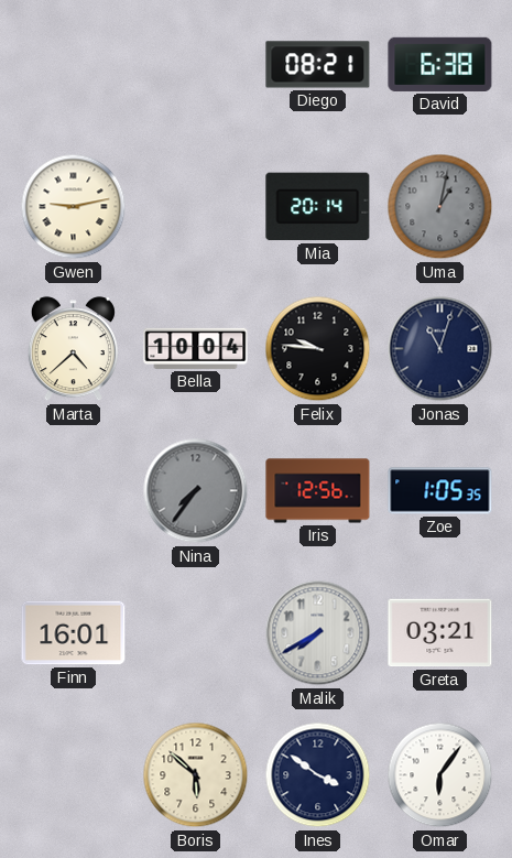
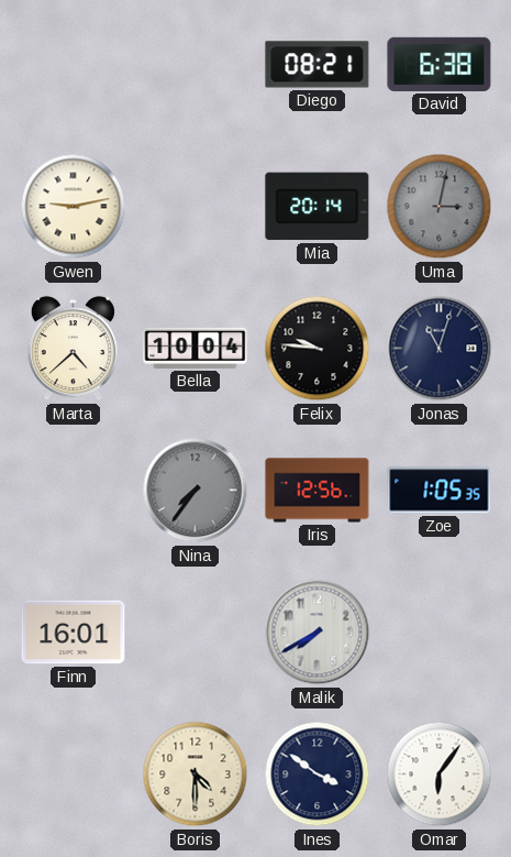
Uma: 1:02 -> 3:02 (440, 207)
Greta: 03:21 -> none (440, 633)
Boris: 5:52 -> 4:30 (196, 774)
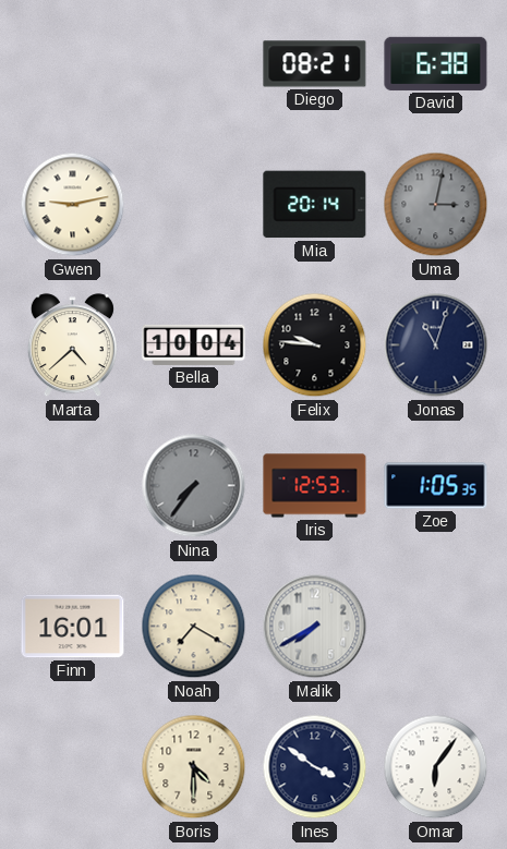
Iris: 12:56 -> 12:53 (315, 486)
Noah: none -> 7:20 (194, 627)
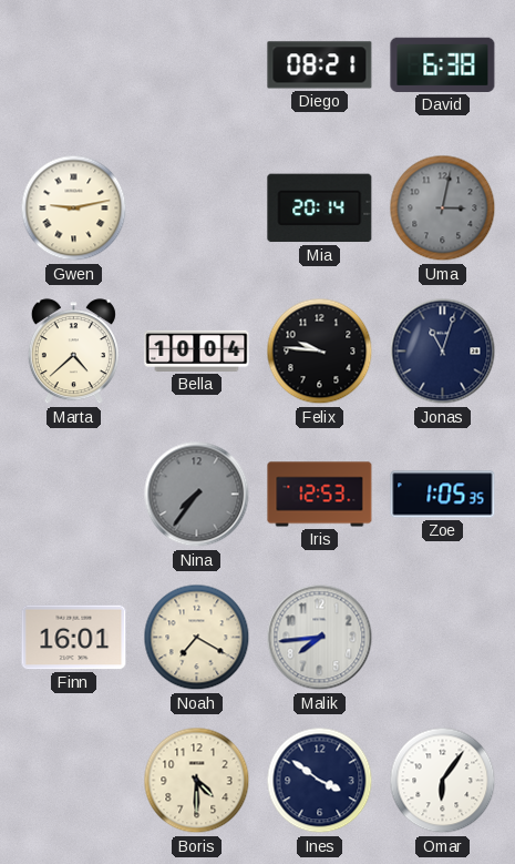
Malik: 7:40 -> 7:44 (320, 638)
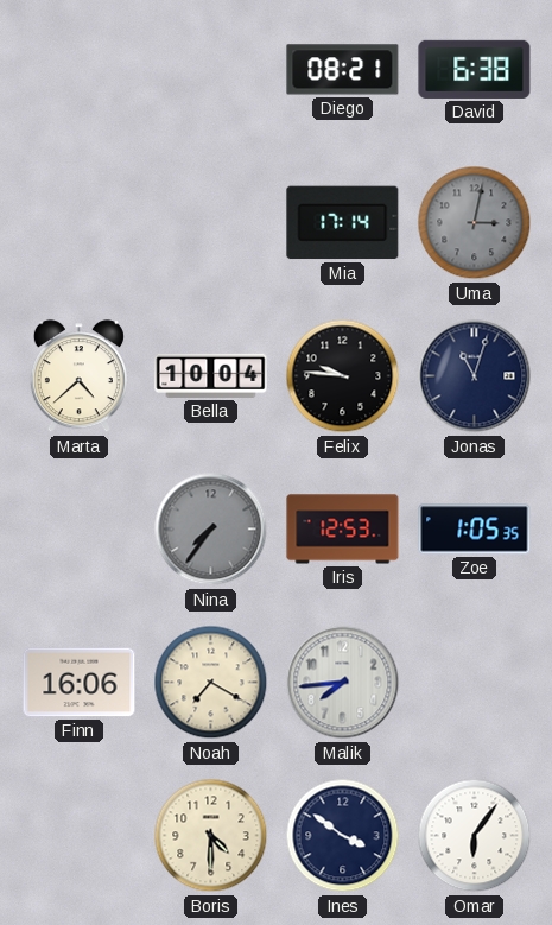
Gwen: 9:13 -> none (74, 209)
Mia: 20:14 -> 17:14 (343, 223)
Finn: 16:01 -> 16:06 (80, 683)
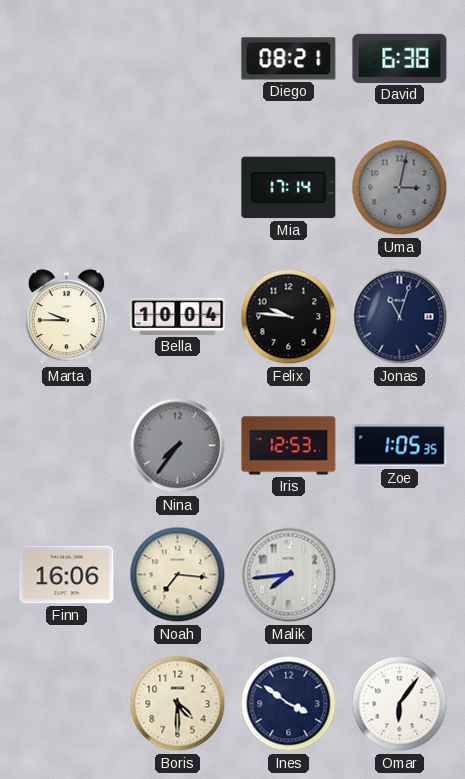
Marta: 4:38 -> 9:45 (66, 317)
Noah: 7:20 -> 7:16 (178, 575)
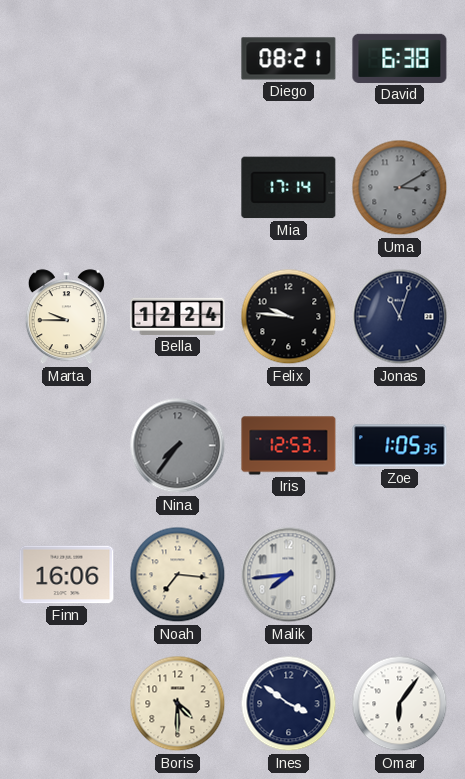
Uma: 3:02 -> 3:10 (400, 188)
Bella: 10:04 -> 12:24 (178, 316)
